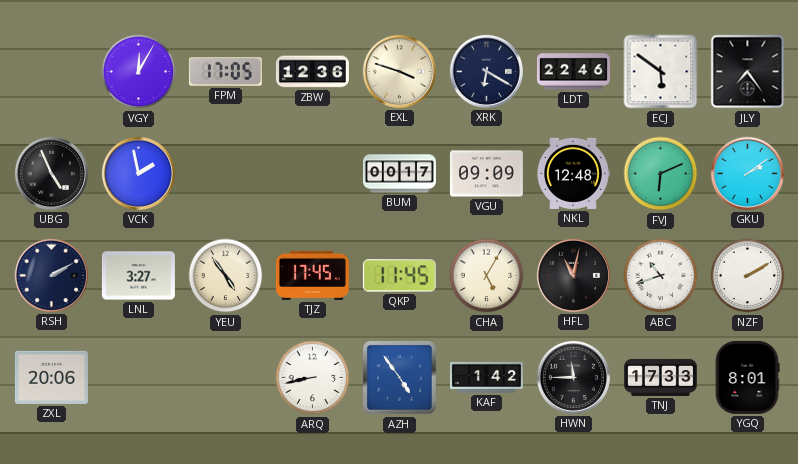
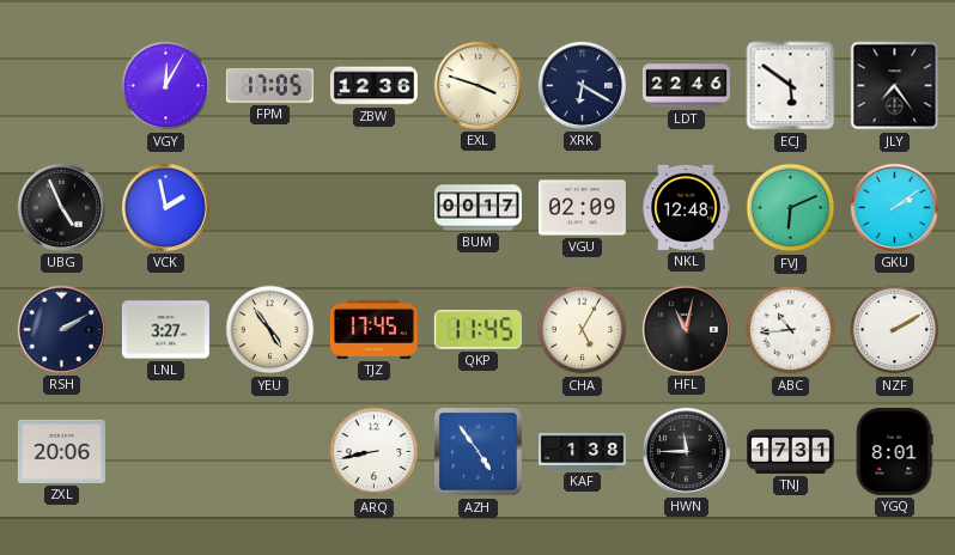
VGU: 09:09 -> 02:09 (582, 208)
ABC: 10:42 -> 10:44 (791, 330)
KAF: 1:42 -> 1:38 (582, 451)
TNJ: 17:33 -> 17:31 (790, 451)
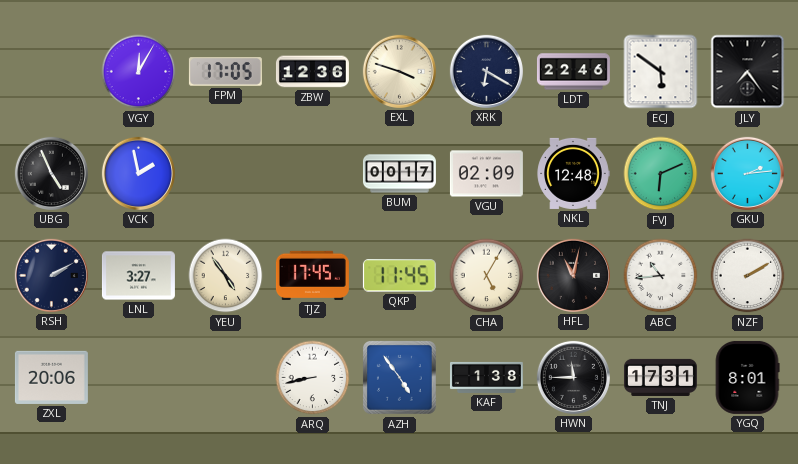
GKU: 2:09 -> 2:14 (747, 173)
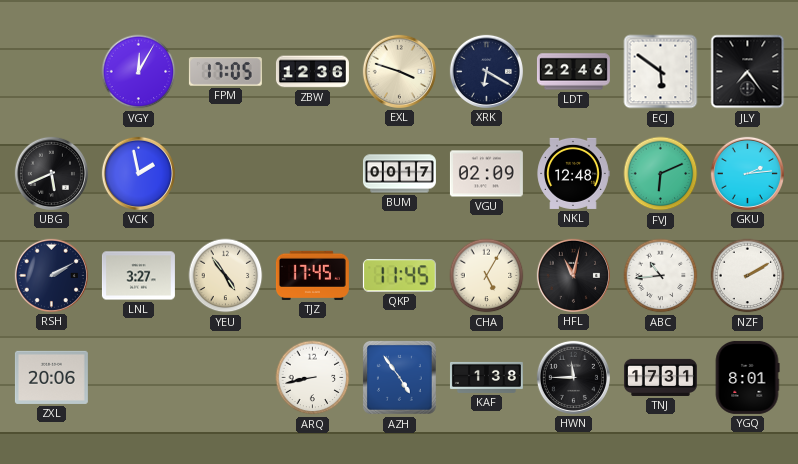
UBG: 4:56 -> 5:41 (51, 173)
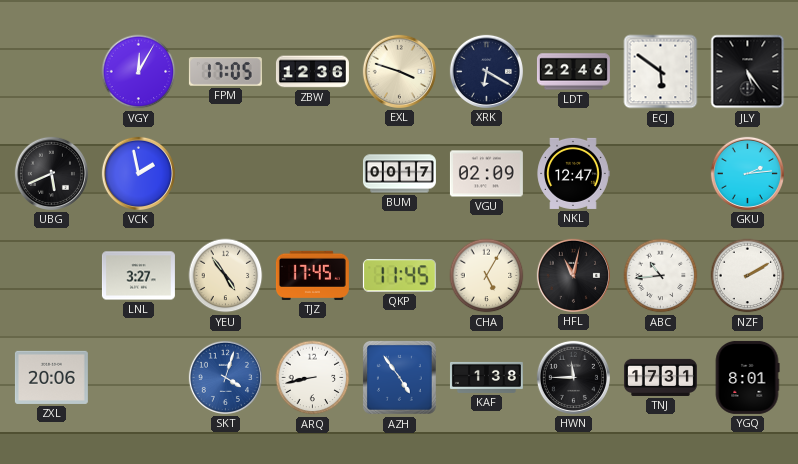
JLY: 7:24 -> 5:24 (748, 72)
NKL: 12:48 -> 12:47 (573, 173)
FVJ: 6:11 -> none (661, 174)
RSH: 2:10 -> none (51, 275)
SKT: none -> 4:03 (225, 377)
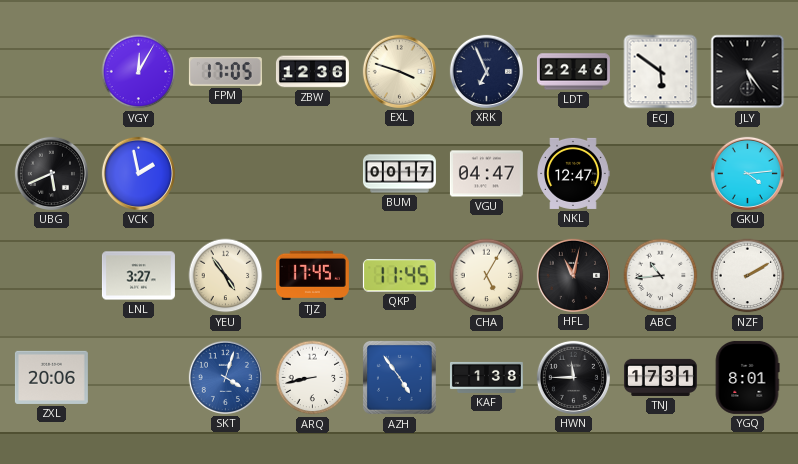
XRK: 6:20 -> 6:56 (486, 71)
VGU: 02:09 -> 04:47 (486, 174)
GKU: 2:14 -> 4:14 (747, 173)
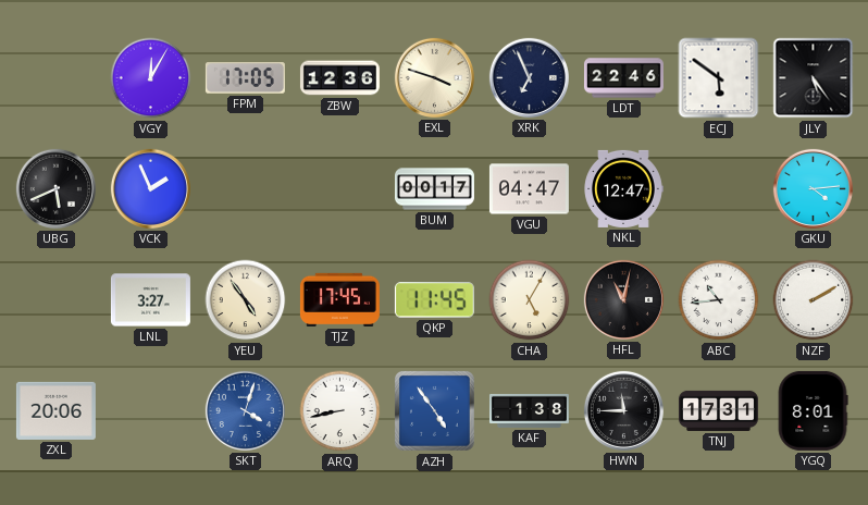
VCK: 1:58 -> 1:56 (150, 188)
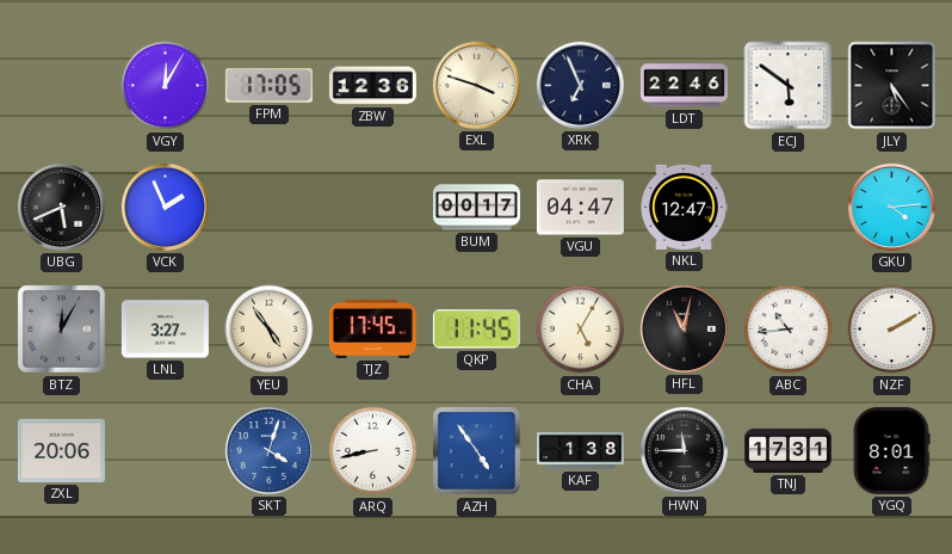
BTZ: none -> 12:05 (61, 328)
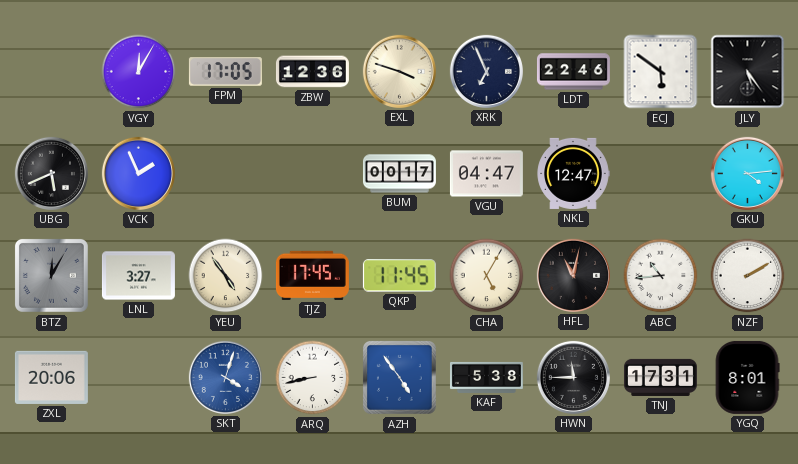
KAF: 1:38 -> 5:38 (486, 377)
